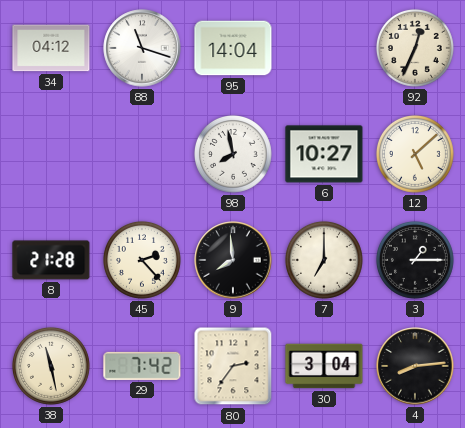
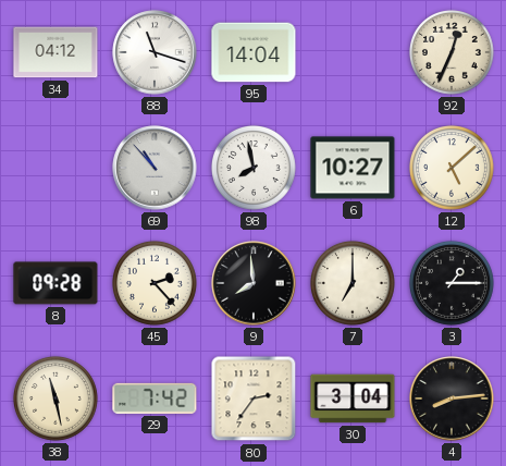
69: none -> 10:53 (155, 168)
8: 21:28 -> 09:28 (55, 283)
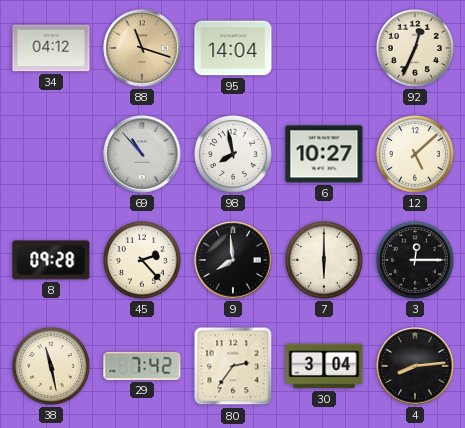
88 dial: white -> champagne (142, 48)
7: 7:00 -> 6:00 (324, 260)
3: 1:15 -> 12:15 (415, 260)
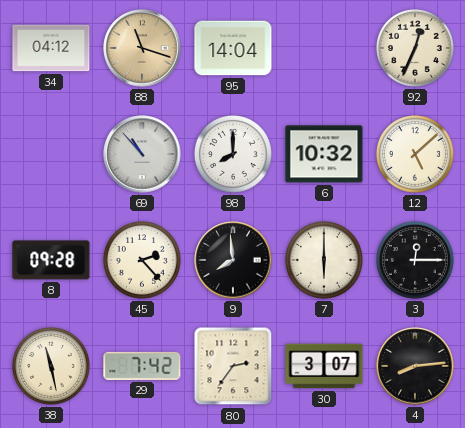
98: 7:58 -> 8:00 (233, 154)
6: 10:27 -> 10:32 (324, 154)
30: 3:04 -> 3:07 (324, 366)
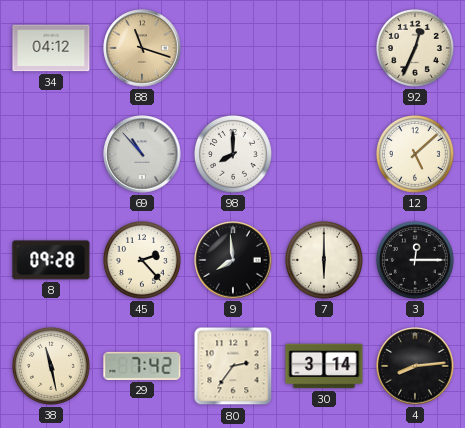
95: 14:04 -> none (233, 48)
6: 10:32 -> none (324, 154)
30: 3:07 -> 3:14 (324, 366)
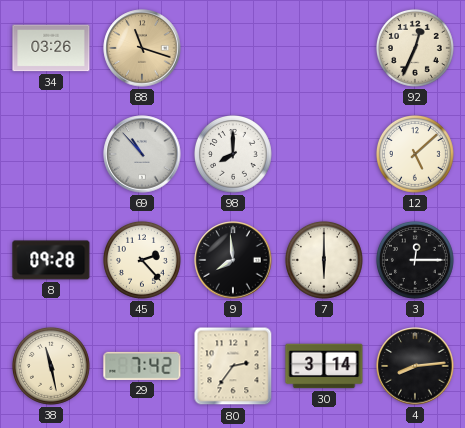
34: 04:12 -> 03:26 (51, 48)
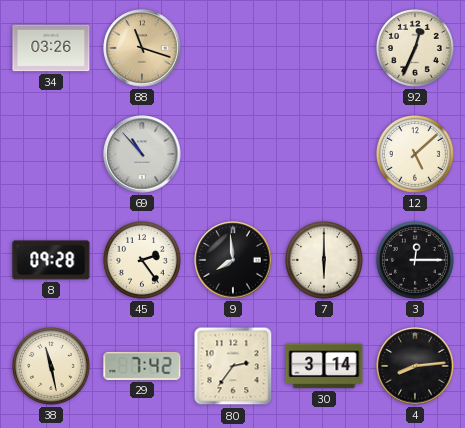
98: 8:00 -> none (233, 154)
45: 2:23 -> 2:24 (142, 260)
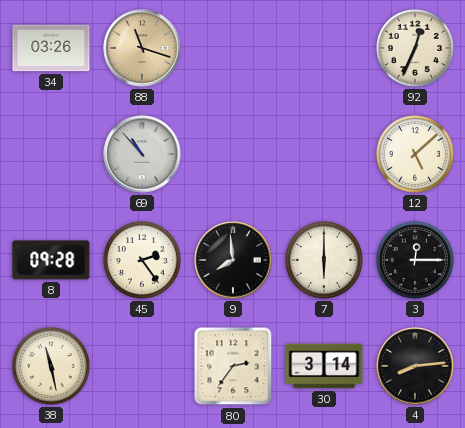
29: 7:42 -> none (142, 366)
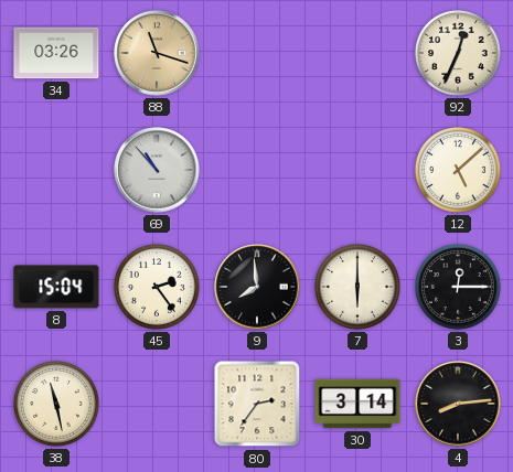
8: 09:28 -> 15:04 (56, 287)
